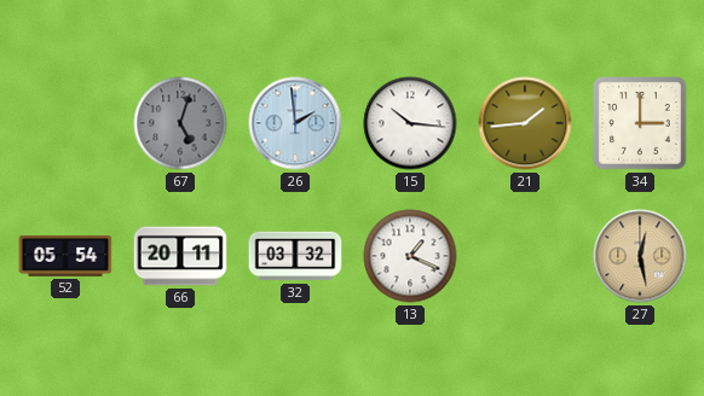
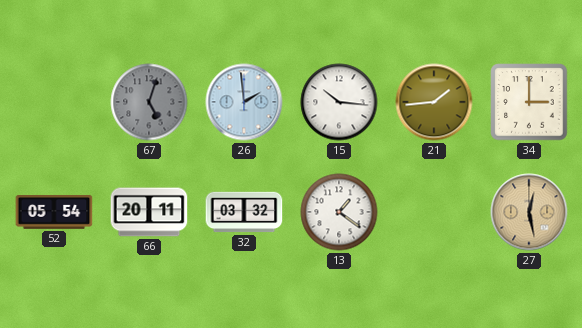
13: 1:19 -> 1:21 (339, 212)
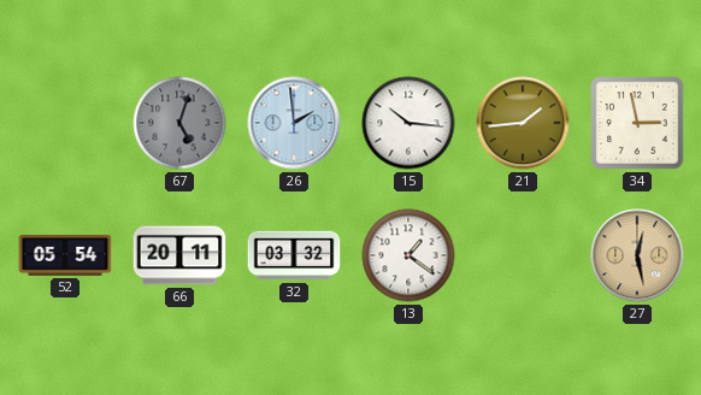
34: 3:00 -> 2:58 (637, 123)
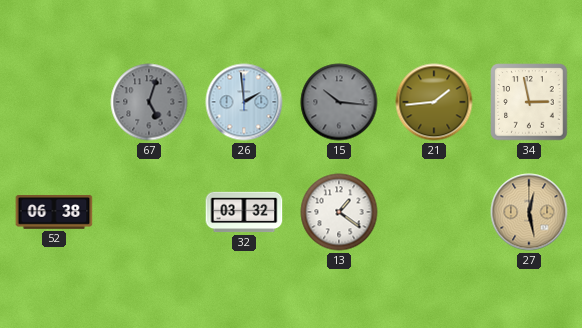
15 dial: white -> grey (339, 102)
52: 05:54 -> 06:38 (54, 213)
66: 20:11 -> none (179, 255)
